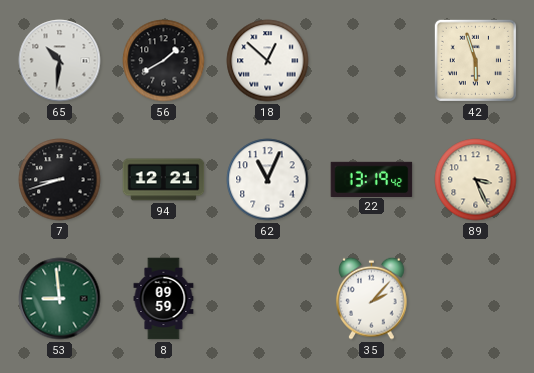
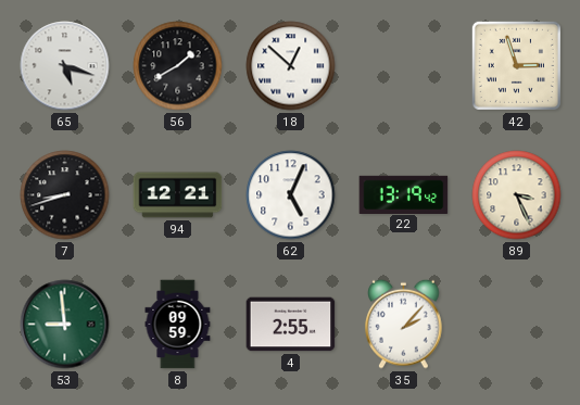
65: 10:31 -> 5:18 (65, 66)
42: 5:57 -> 2:57 (516, 65)
62: 11:04 -> 5:04 (291, 195)
4: none -> 2:55 (291, 325)
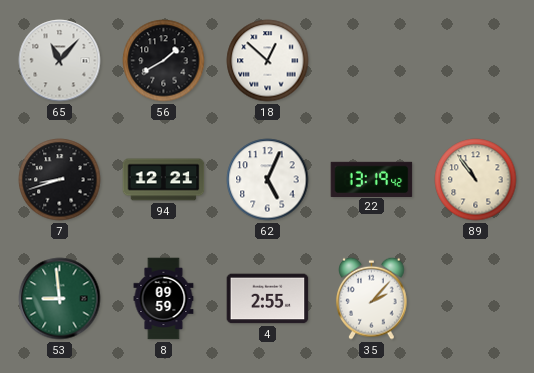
65: 5:18 -> 11:07 (60, 61)
42: 2:57 -> none (516, 65)
89: 3:26 -> 10:54 (476, 180)
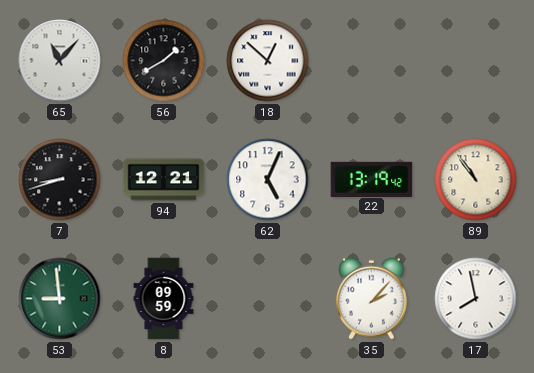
4: 2:55 -> none (268, 299)
17: none -> 7:58 (476, 299)
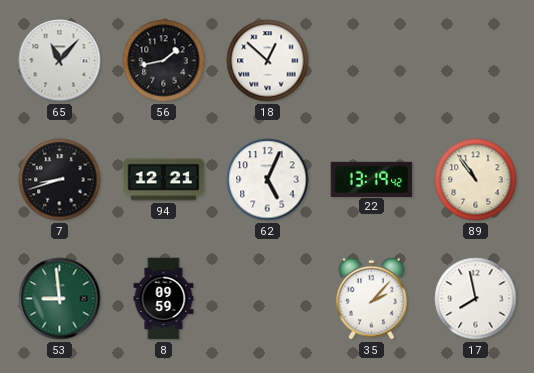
56: 1:40 -> 1:43 (164, 61)
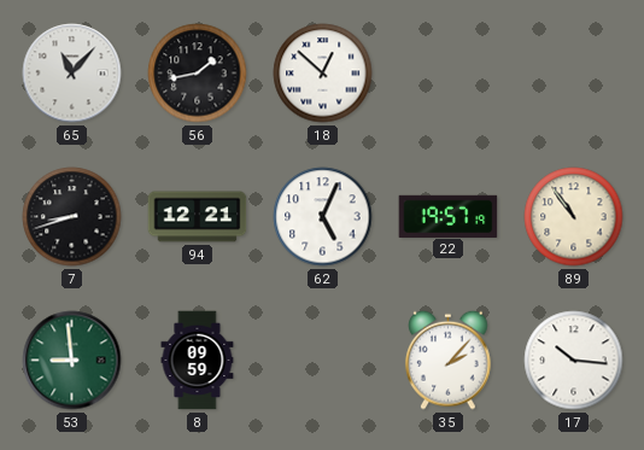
22: 13:19 -> 19:57 (449, 216)
17: 7:58 -> 10:16 (574, 361)
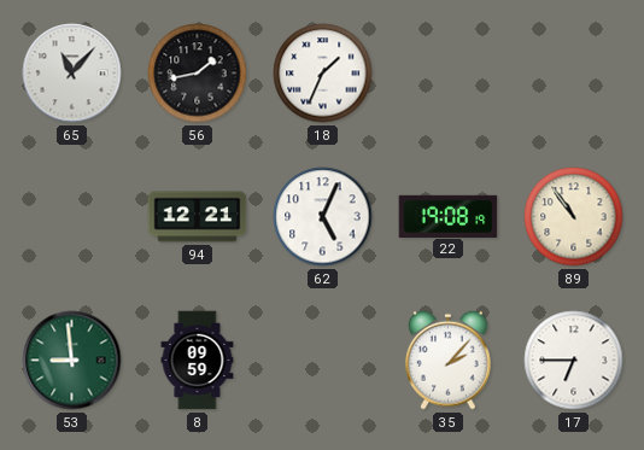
18: 12:52 -> 1:34 (323, 74)
7: 8:42 -> none (72, 217)
22: 19:57 -> 19:08 (449, 216)
17: 10:16 -> 6:45 (574, 361)
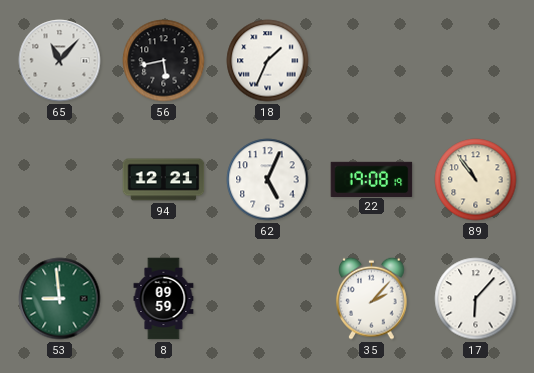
56: 1:43 -> 5:43 (164, 61)
17: 6:45 -> 6:07 (476, 299)
